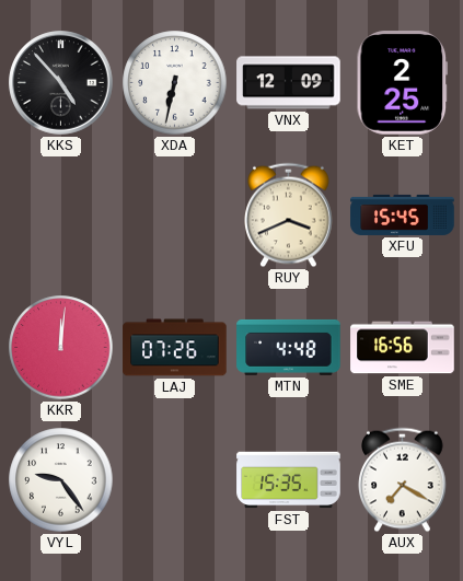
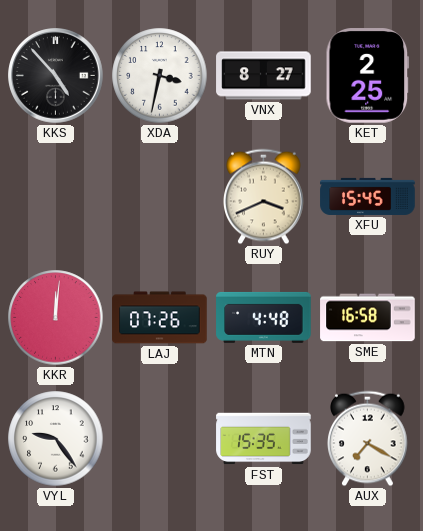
XDA: 6:32 -> 3:32 (160, 76)
VNX: 12:09 -> 8:27 (264, 76)
SME: 16:56 -> 16:58 (368, 318)
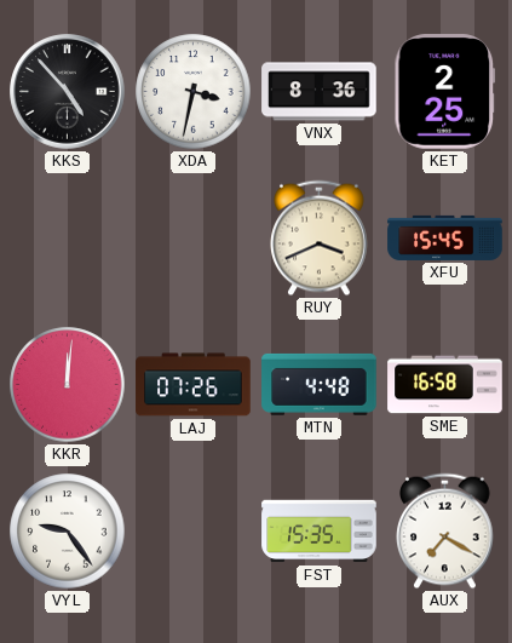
VNX: 8:27 -> 8:36 (320, 92)
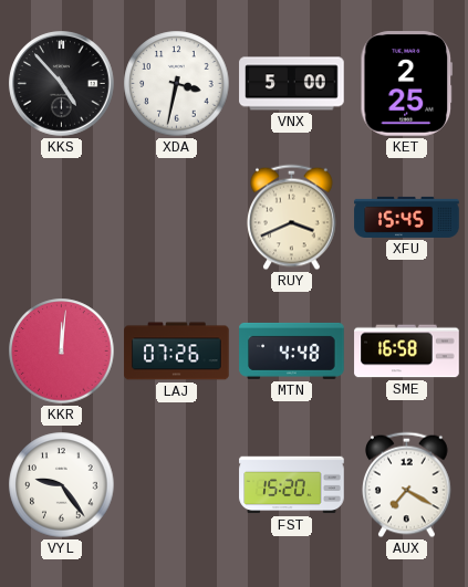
VNX: 8:36 -> 5:00 (292, 84)
FST: 15:35 -> 15:20 (292, 485)
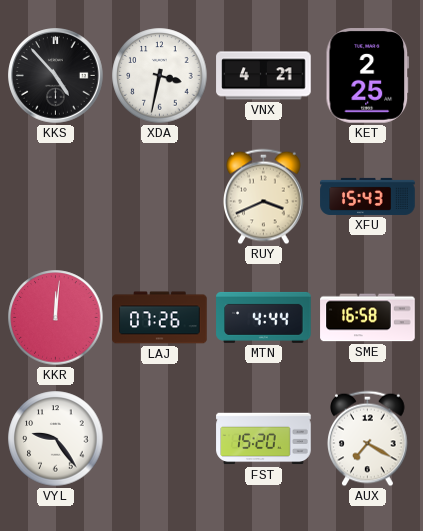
VNX: 5:00 -> 4:21 (264, 76)
XFU: 15:45 -> 15:43 (368, 196)
MTN: 4:48 -> 4:44 (264, 317)
